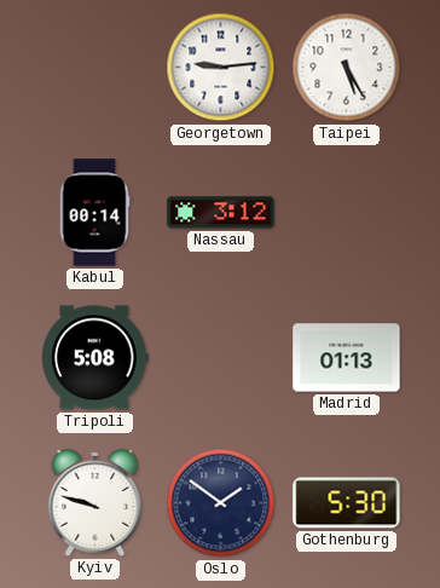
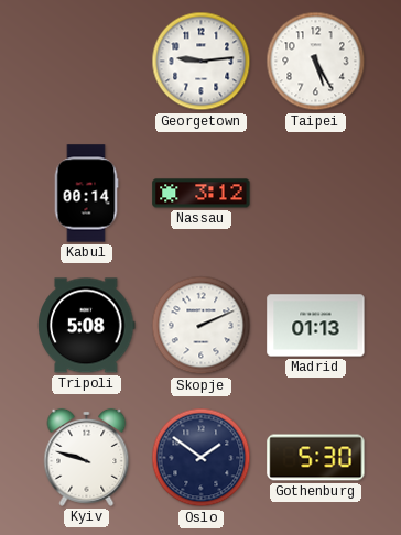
Skopje: none -> 2:11 (202, 326)
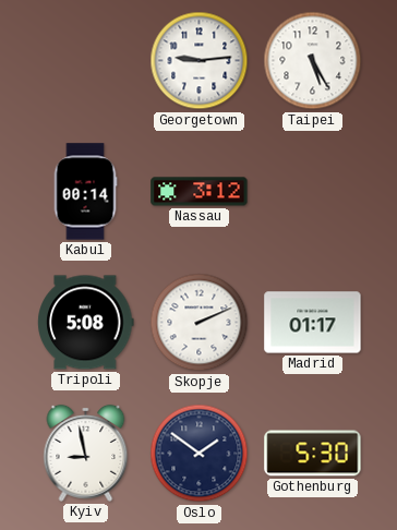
Madrid: 01:13 -> 01:17 (313, 323)
Kyiv: 9:48 -> 8:58 (86, 453)
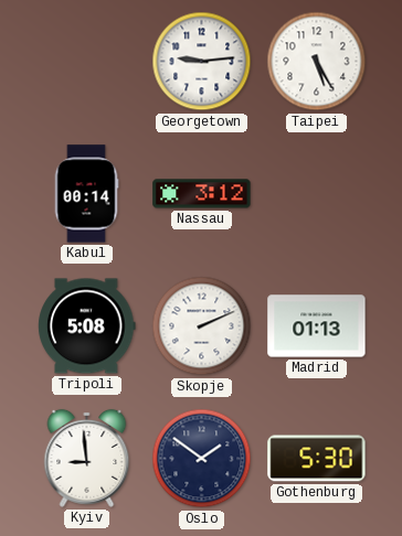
Madrid: 01:17 -> 01:13 (317, 326)
Kyiv: 8:58 -> 8:59 (87, 458)
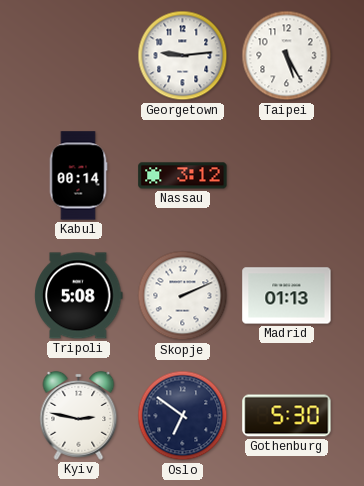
Kyiv: 8:59 -> 2:47 (79, 415)
Oslo: 1:51 -> 6:51 (183, 416)
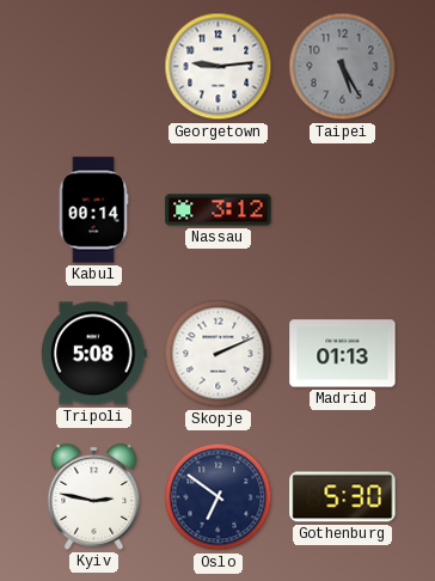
Taipei dial: white -> grey (343, 67)
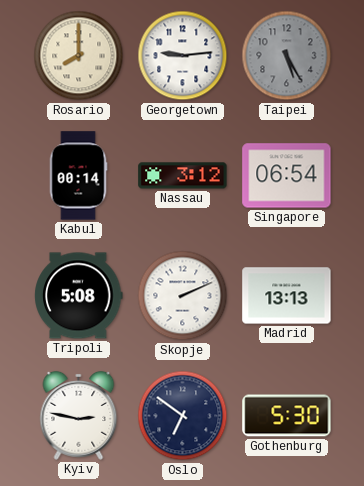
Rosario: none -> 8:00 (79, 56)
Singapore: none -> 06:54 (287, 176)
Madrid: 01:13 -> 13:13 (287, 296)
